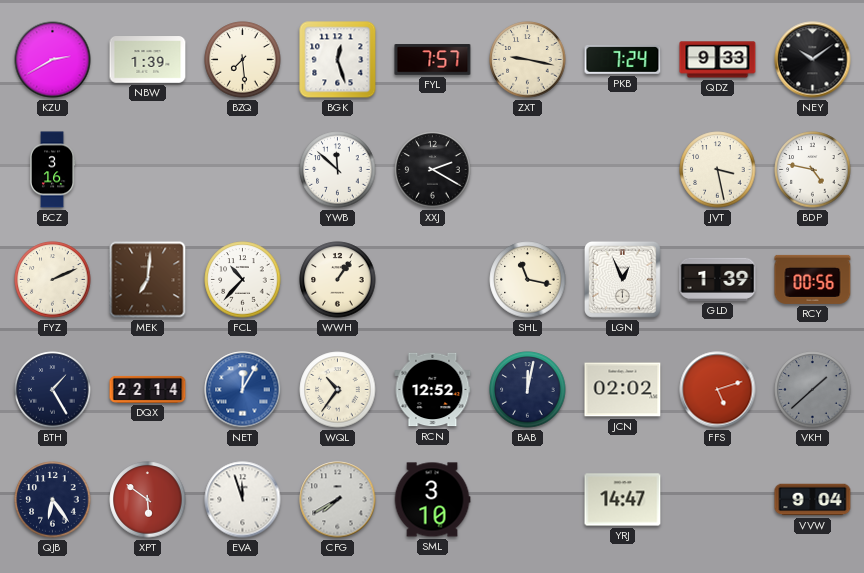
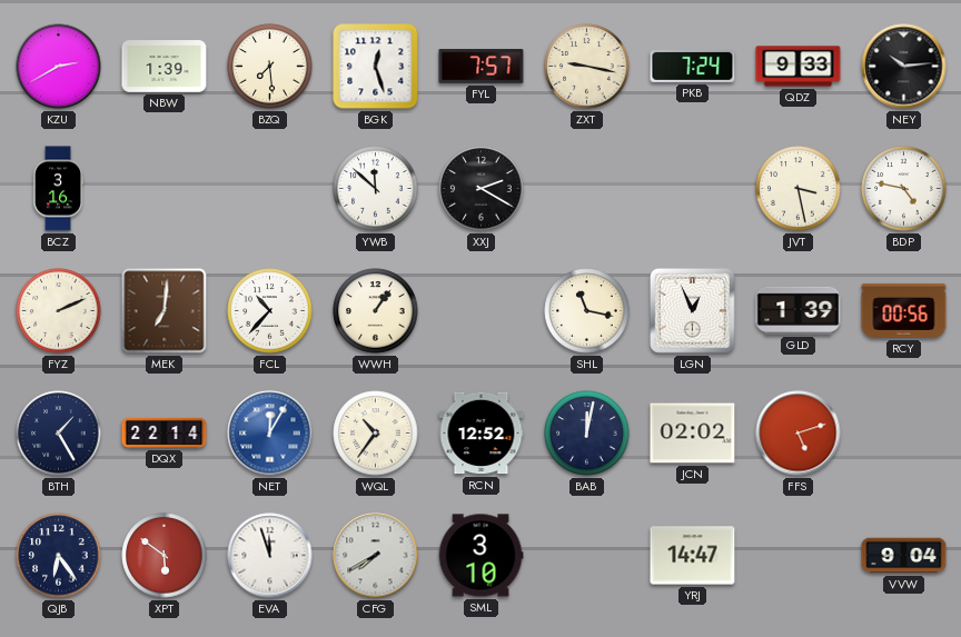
NEY: 10:09 -> 10:14 (904, 67)
VKH: 1:38 -> none (813, 390)
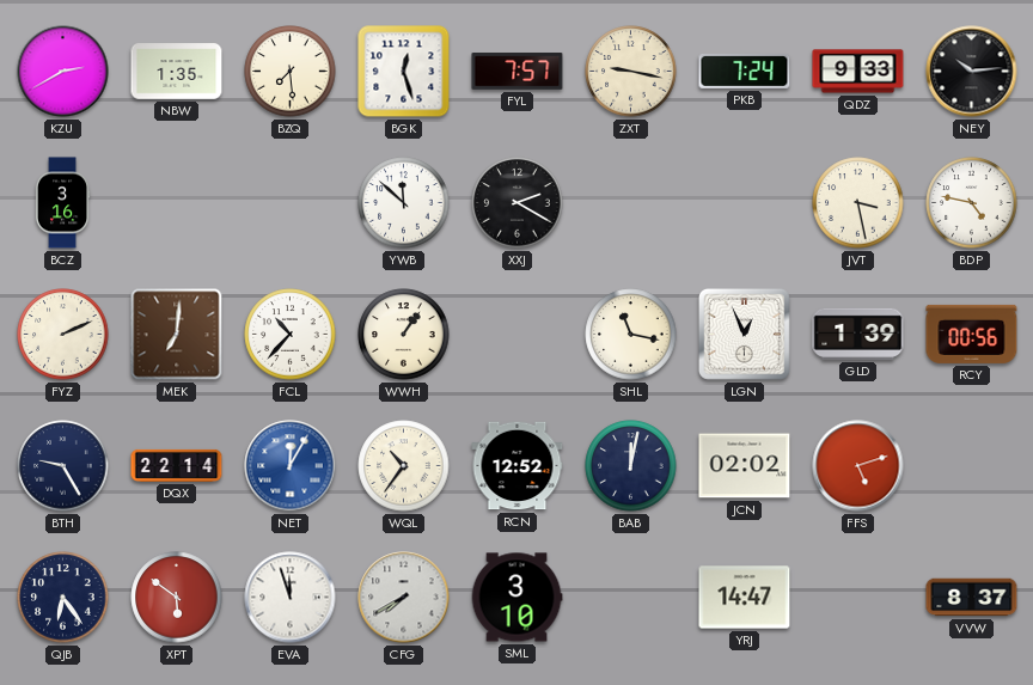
NBW: 1:39 -> 1:35 (177, 72)
BTH: 1:25 -> 9:25 (63, 466)
VVW: 9:04 -> 8:37 (972, 598)
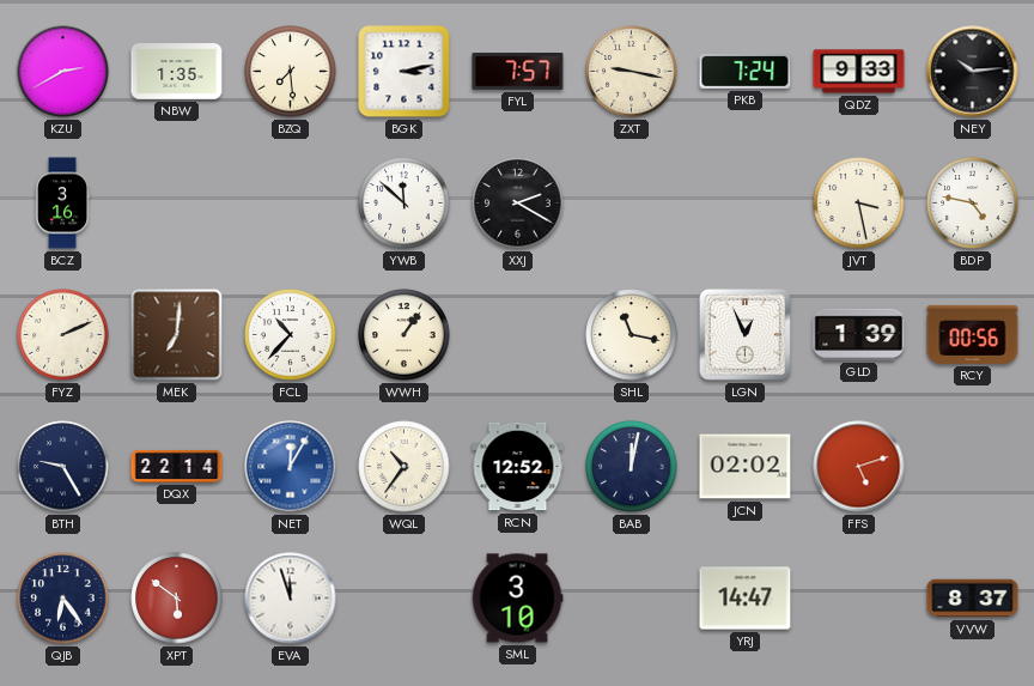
BGK: 12:27 -> 3:13 (405, 72)
CFG: 7:40 -> none (404, 598)
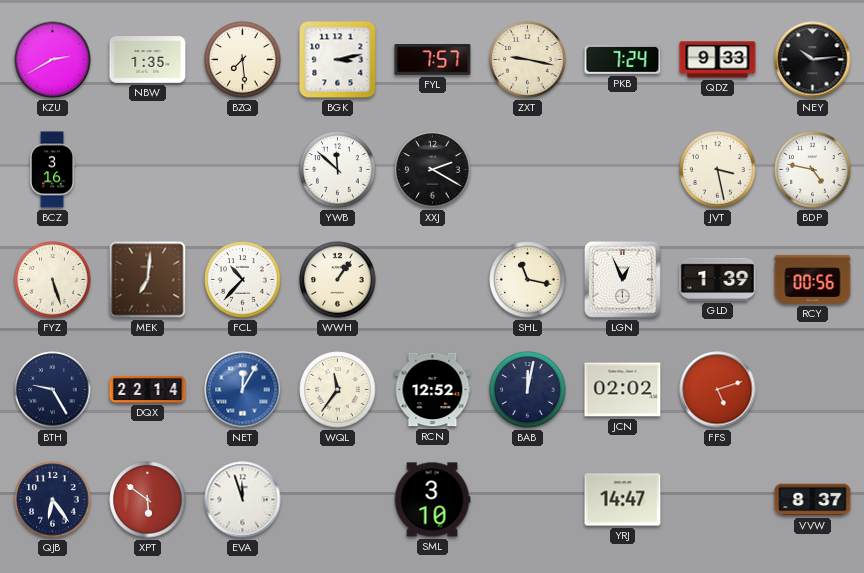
FYZ: 2:11 -> 5:27 (53, 280)
WQL: 10:36 -> 11:36 (338, 390)
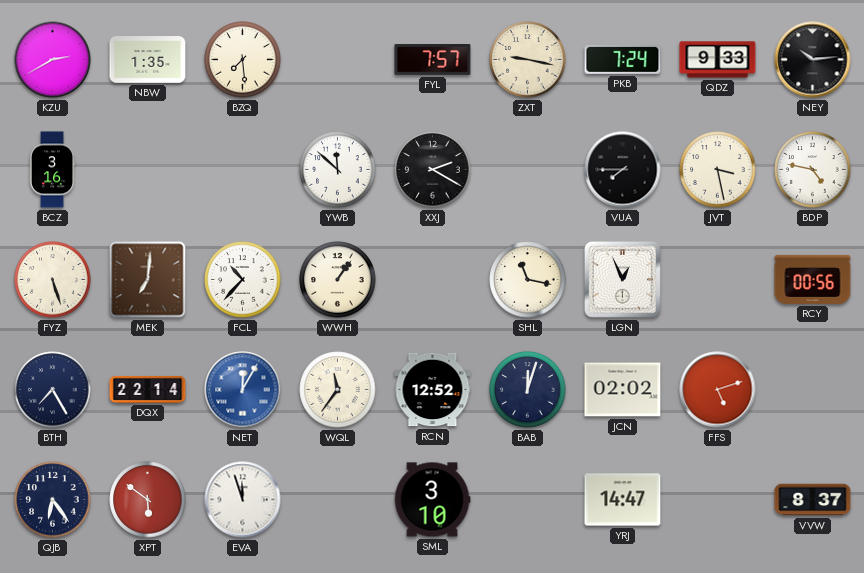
BGK: 3:13 -> none (338, 60)
VUA: none -> 7:45 (623, 170)
GLD: 1:39 -> none (718, 279)
BTH: 9:25 -> 7:25 (53, 390)
BAB: 12:02 -> 12:03 (528, 390)
